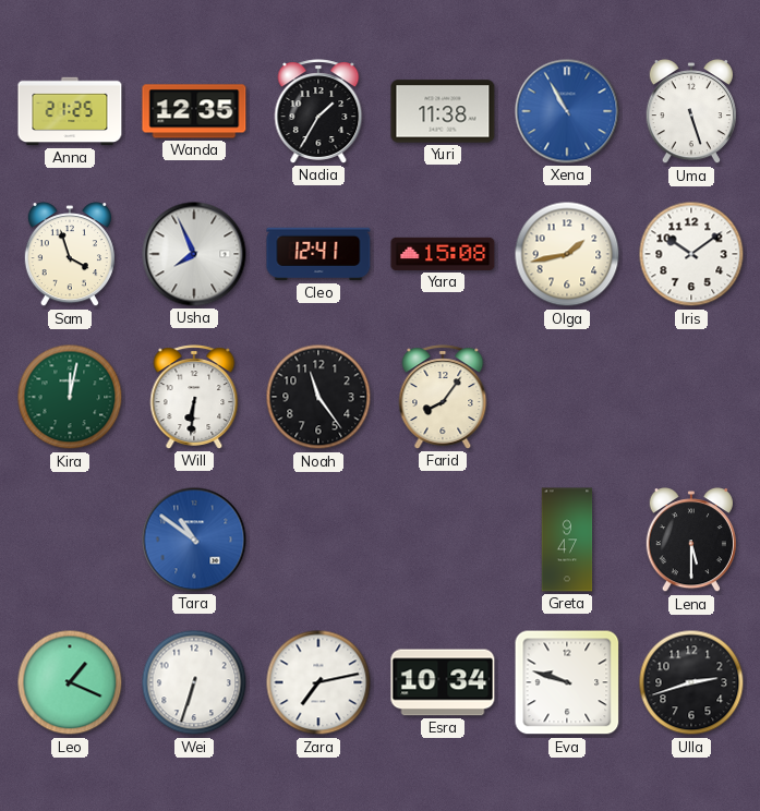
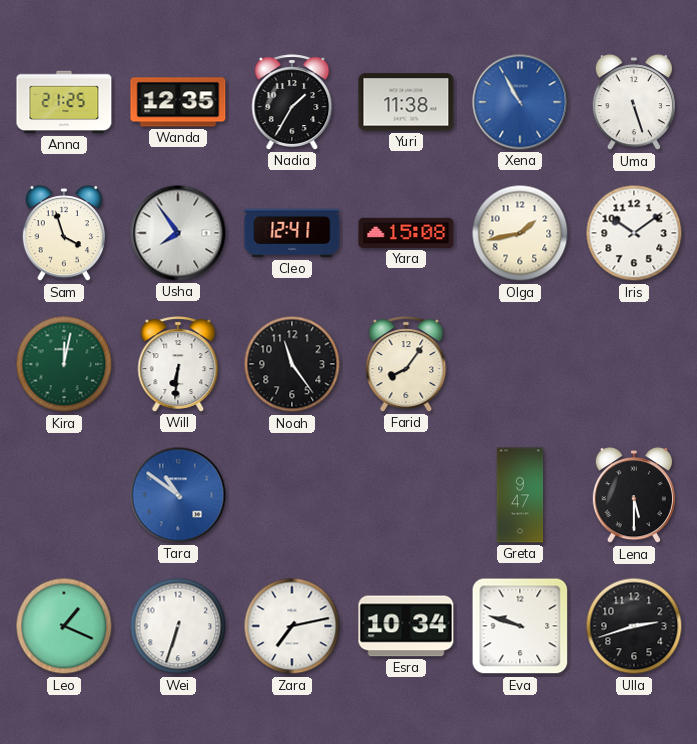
Usha: 7:56 -> 7:54 (178, 233)
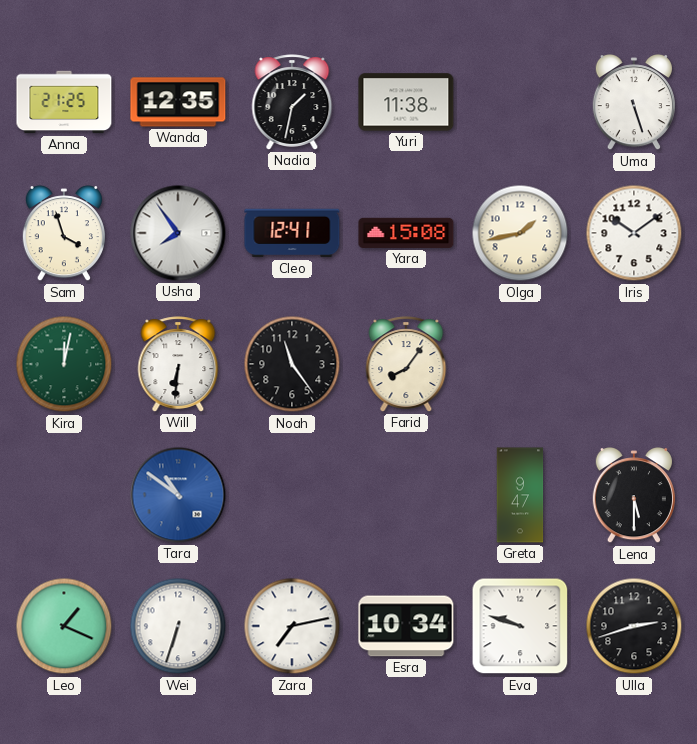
Nadia: 1:35 -> 1:32 (292, 102)
Xena: 10:55 -> none (520, 102)
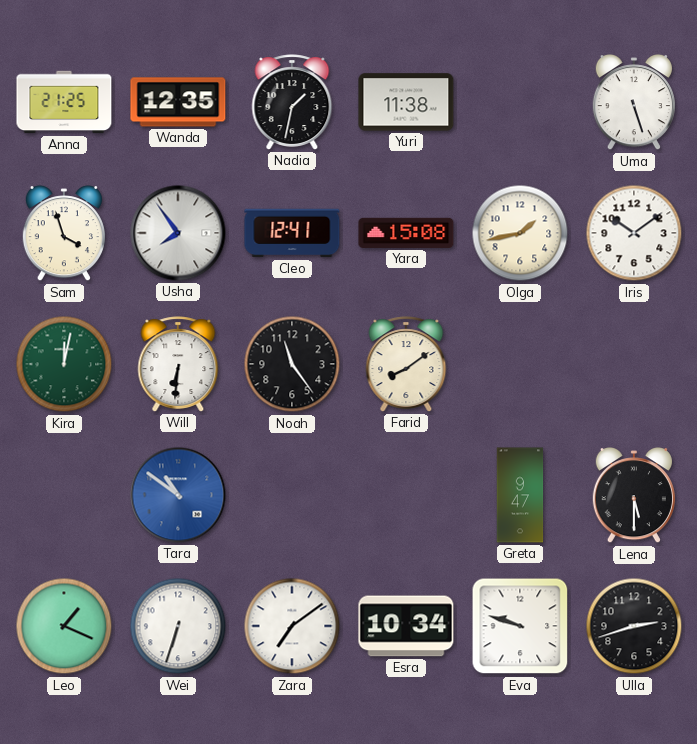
Farid: 8:06 -> 8:09 (406, 364)
Zara: 7:13 -> 7:09 (292, 626)
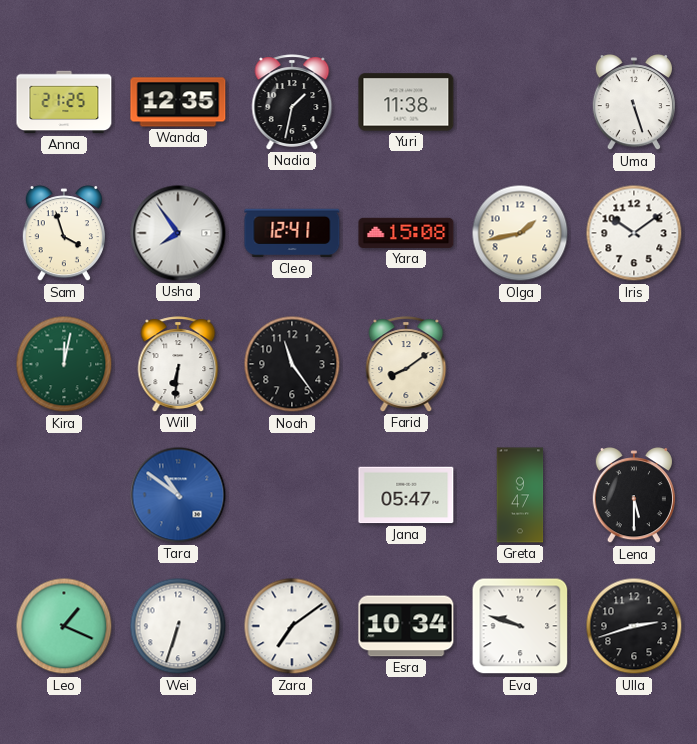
Jana: none -> 05:47 (406, 495)
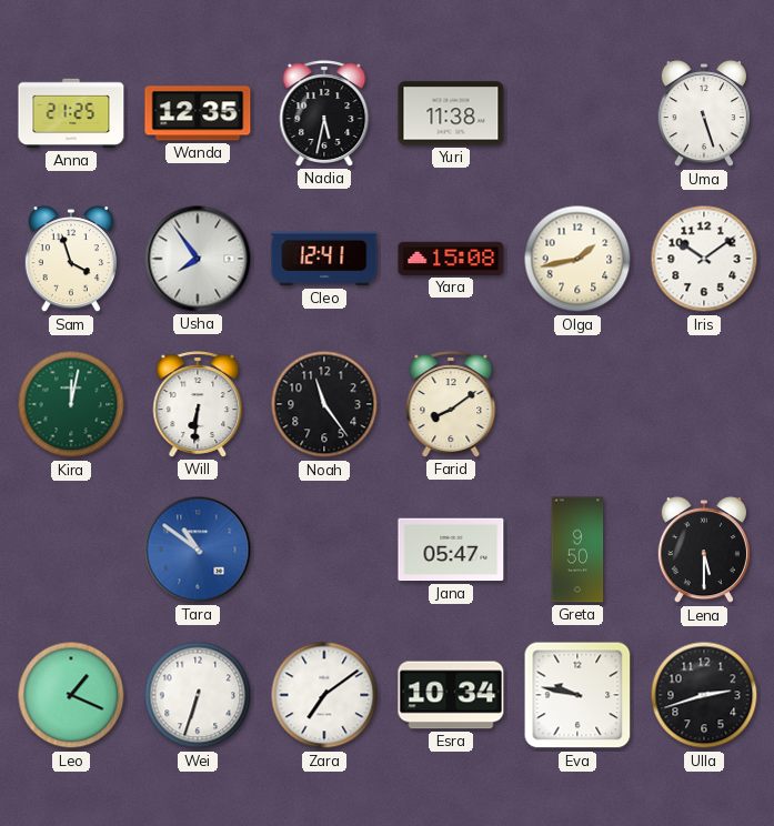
Nadia: 1:32 -> 5:32 (324, 113)
Greta: 9:47 -> 9:50 (577, 550)
Eva: 9:48 -> 9:47 (577, 695)
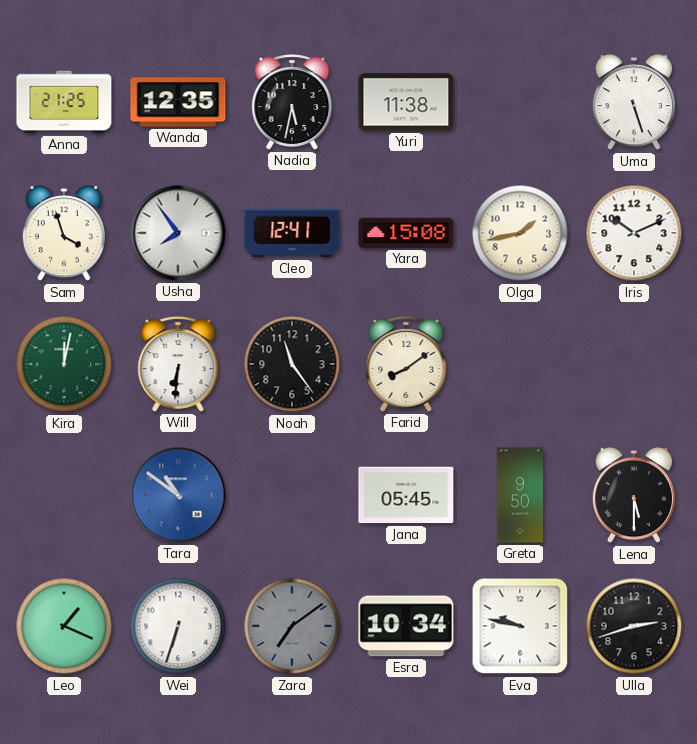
Iris: 10:09 -> 10:11 (634, 233)
Jana: 05:47 -> 05:45 (406, 495)
Zara dial: white -> grey (292, 626)
